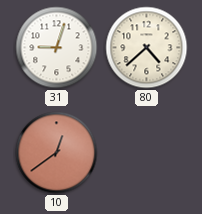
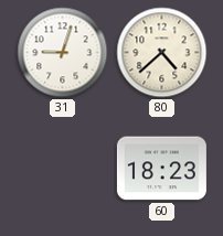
10: 12:39 -> none (57, 153)
60: none -> 18:23 (161, 169)
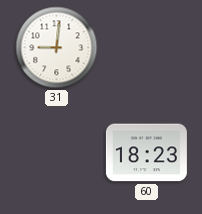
31: 9:03 -> 9:01 (57, 48)
80: 4:38 -> none (162, 53)
